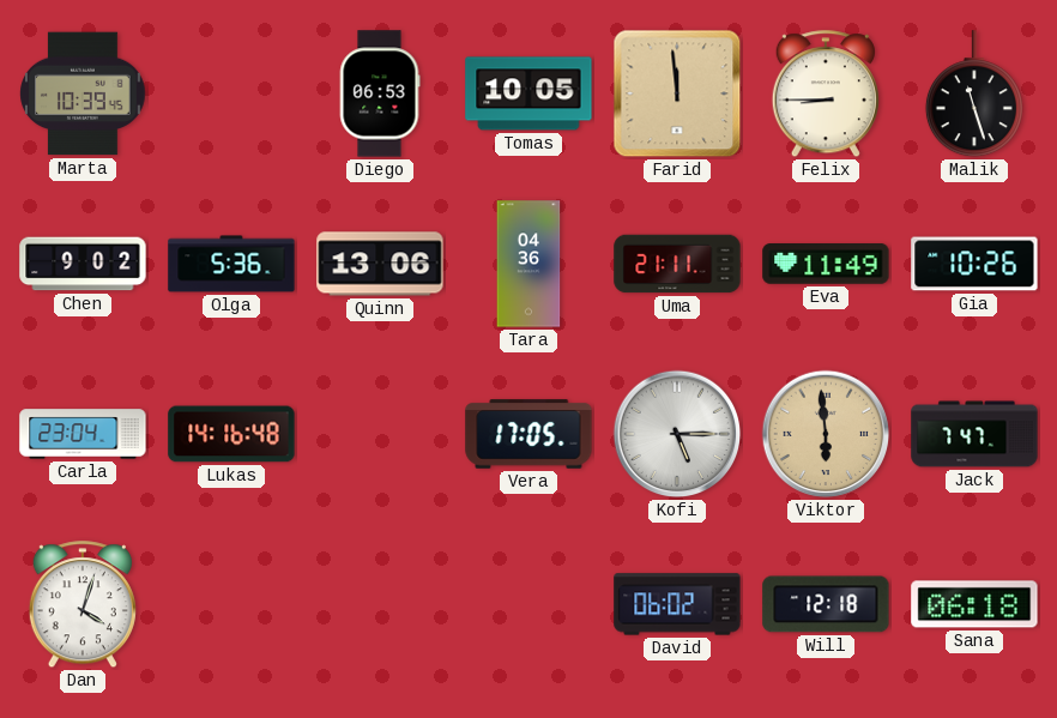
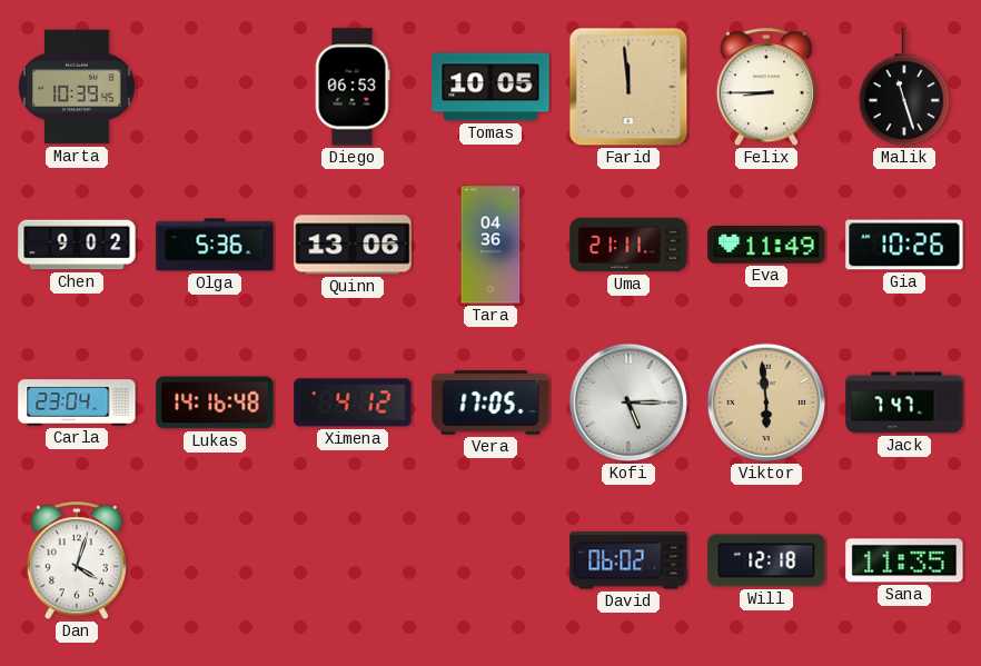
Ximena: none -> 4:12 (353, 402)
Sana: 06:18 -> 11:35 (904, 560)
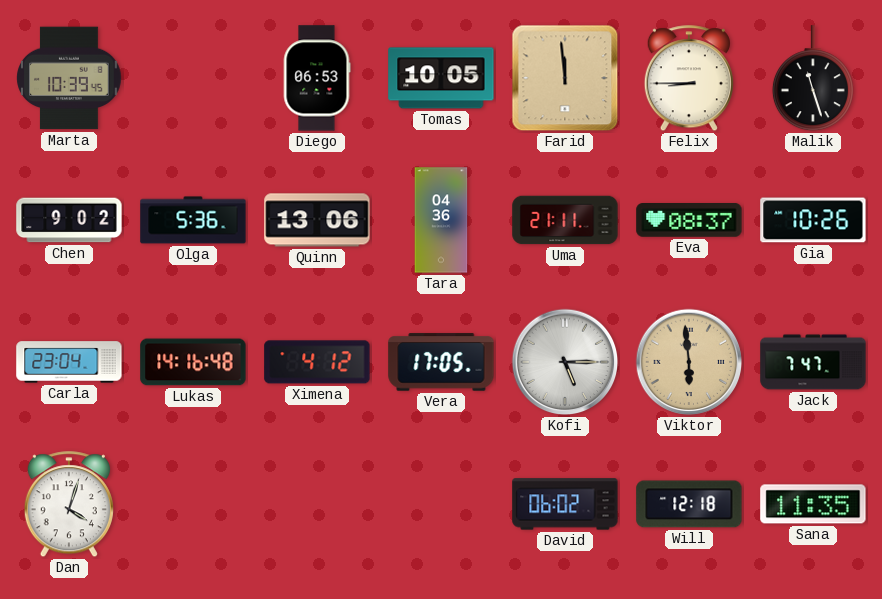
Eva: 11:49 -> 08:37 (689, 220)
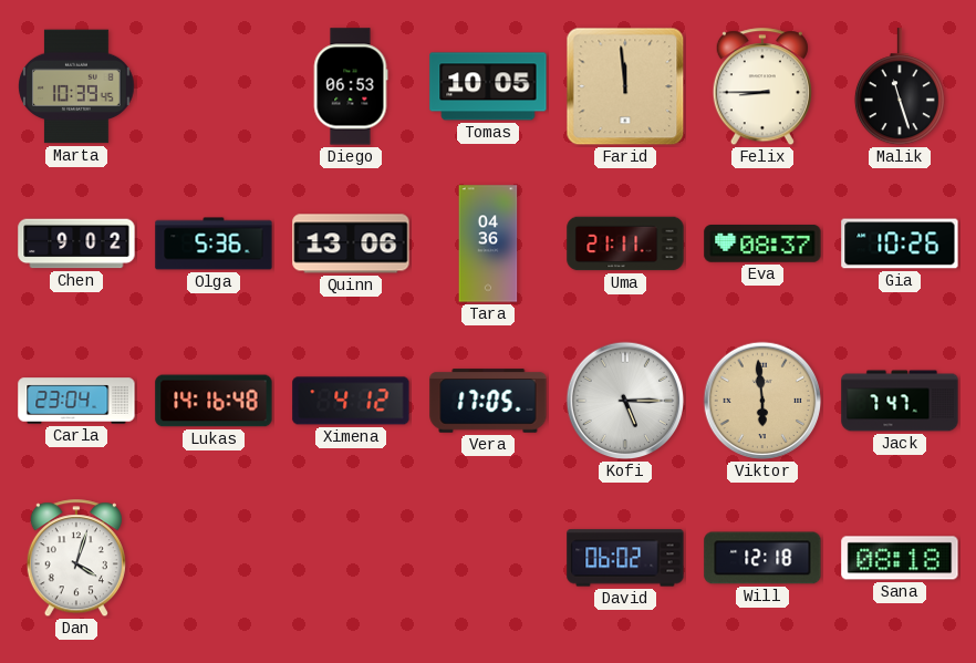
Sana: 11:35 -> 08:18 (900, 558)
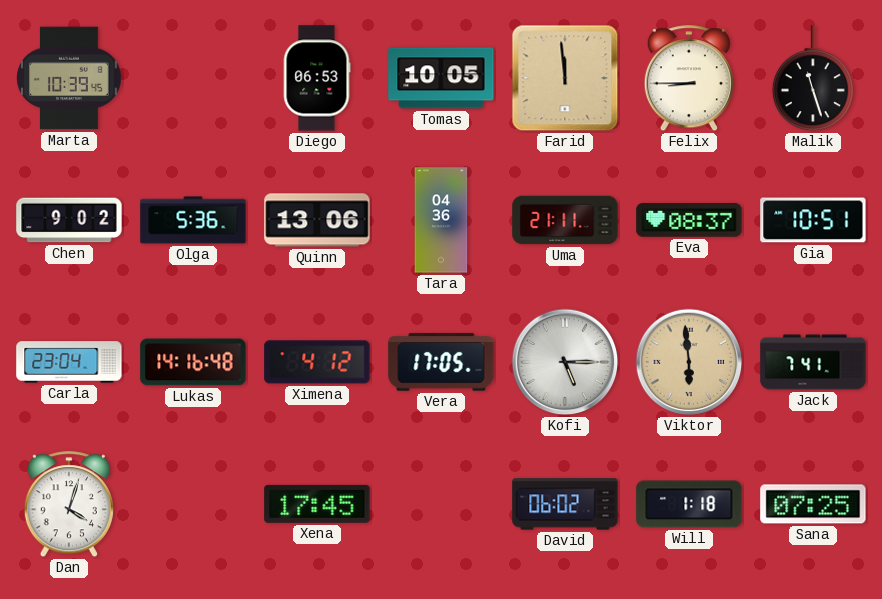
Gia: 10:26 -> 10:51 (813, 220)
Jack: 7:47 -> 7:41 (813, 362)
Xena: none -> 17:45 (317, 504)
Will: 12:18 -> 1:18 (689, 504)
Sana: 08:18 -> 07:25 (813, 504)
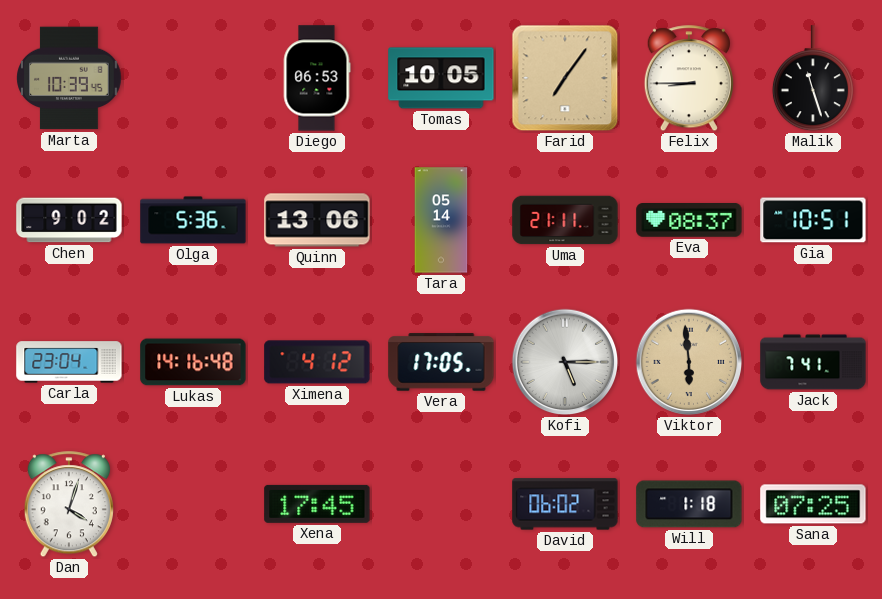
Farid: 11:59 -> 7:06 (565, 78)
Tara: 04:36 -> 05:14 (441, 220)
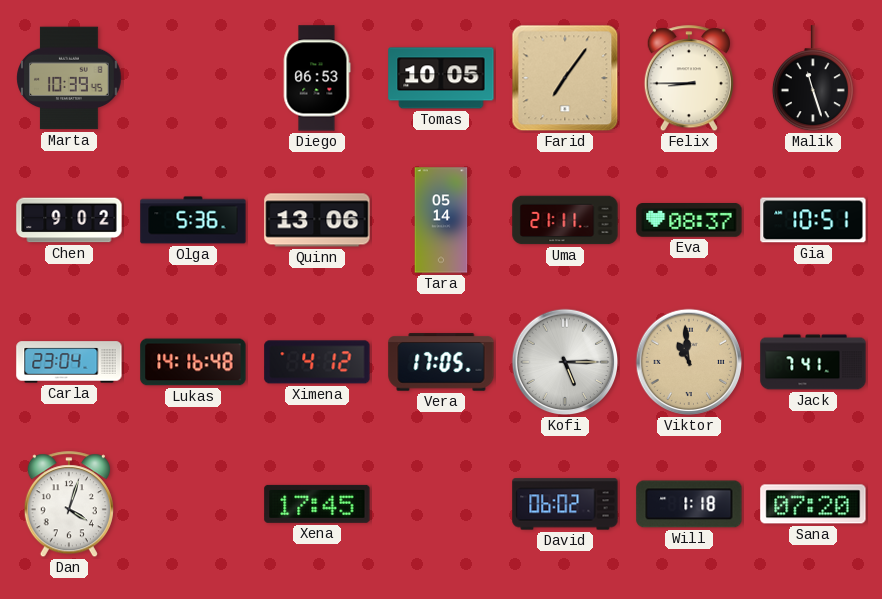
Viktor: 5:59 -> 10:59 (689, 362)
Sana: 07:25 -> 07:20 (813, 504)
